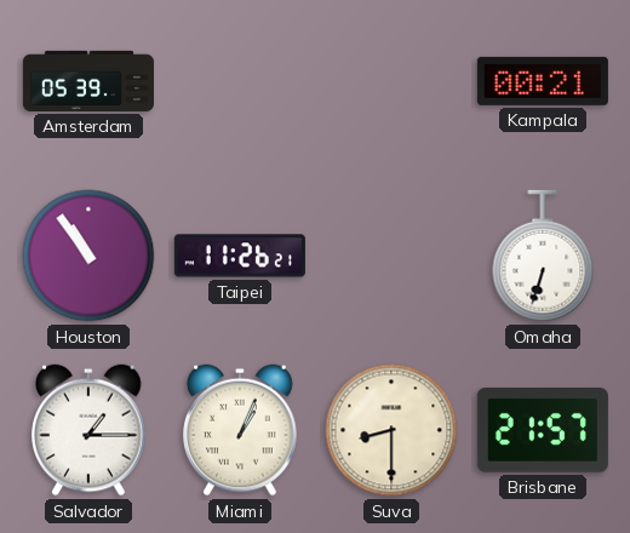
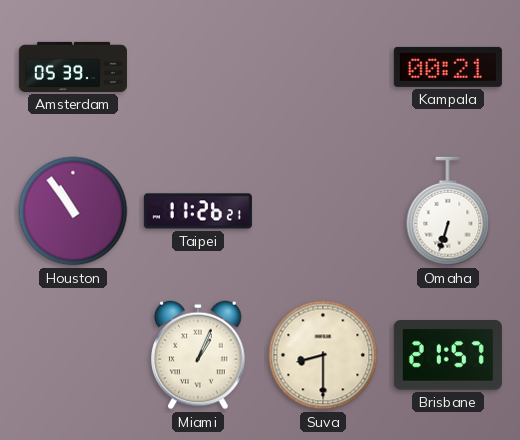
Salvador: 1:15 -> none (88, 430)
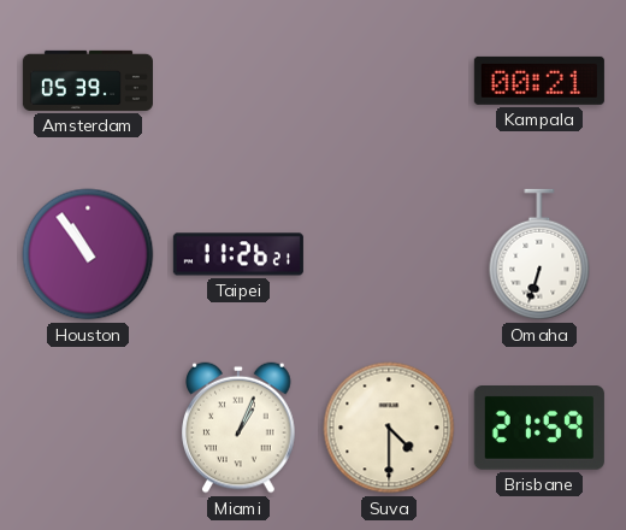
Suva: 8:30 -> 4:30 (389, 428)
Brisbane: 21:57 -> 21:59 (539, 429)
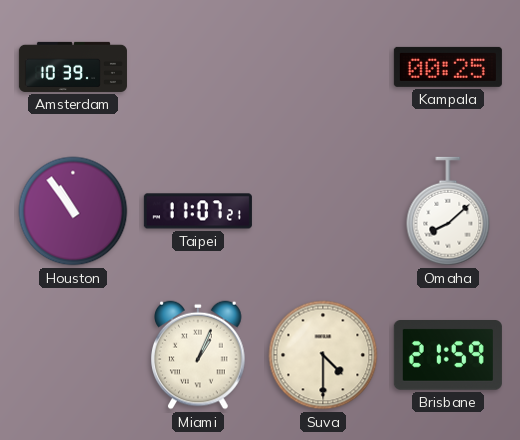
Amsterdam: 05:39 -> 10:39 (73, 67)
Kampala: 00:21 -> 00:25 (448, 67)
Taipei: 11:26 -> 11:07 (198, 211)
Omaha: 6:33 -> 8:08 (448, 211)
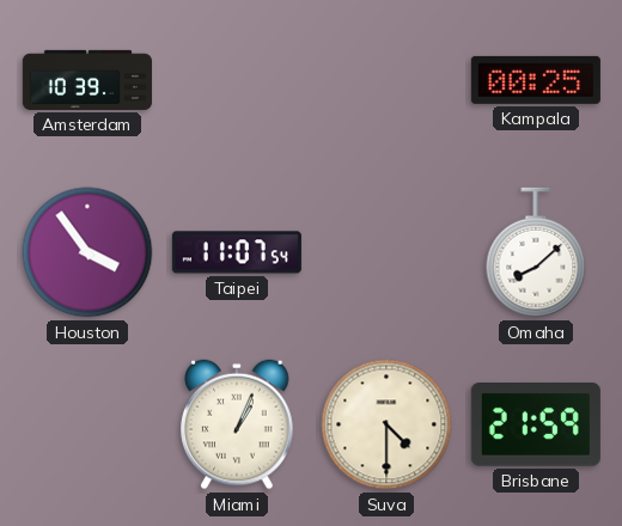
Houston: 10:54 -> 3:54 (87, 252)
Taipei: 11:07:21 -> 11:07:54 (237, 252)
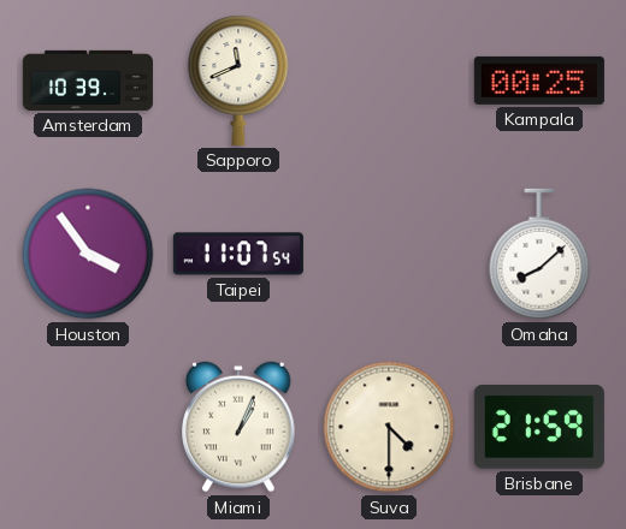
Sapporo: none -> 11:41 (238, 81)
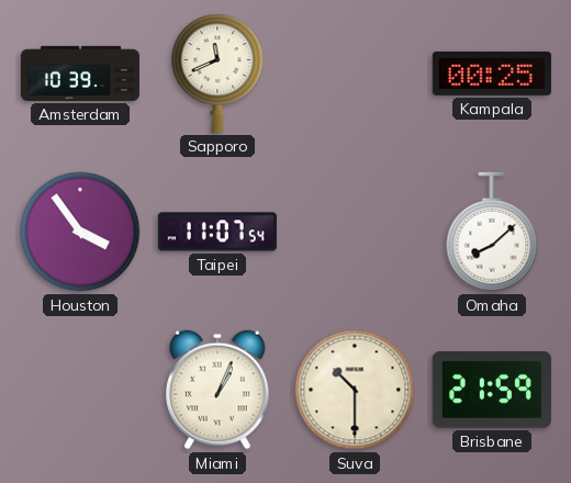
Suva: 4:30 -> 10:30 (355, 390)
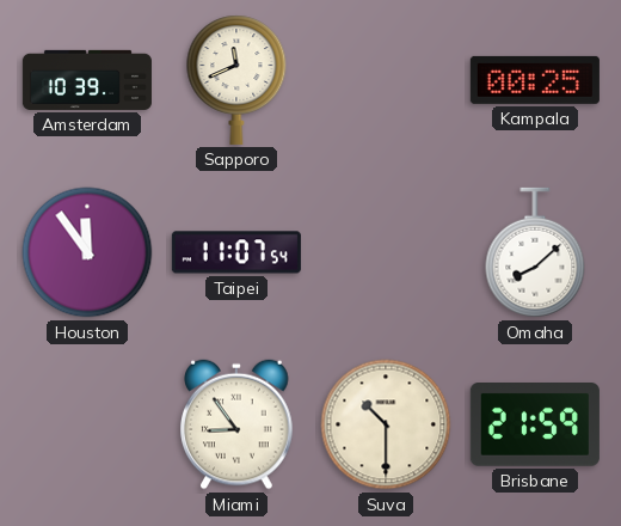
Houston: 3:54 -> 11:54 (87, 252)
Miami: 1:04 -> 8:54 (236, 424)
